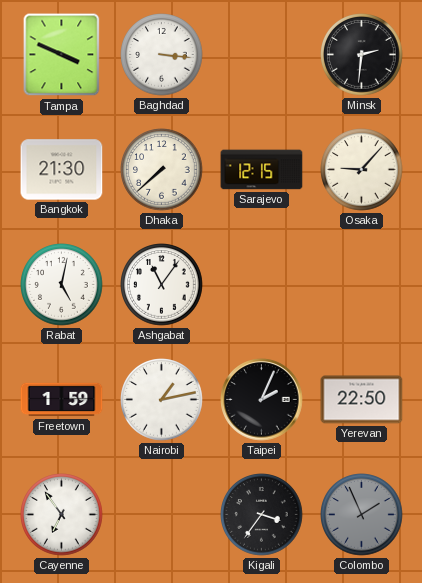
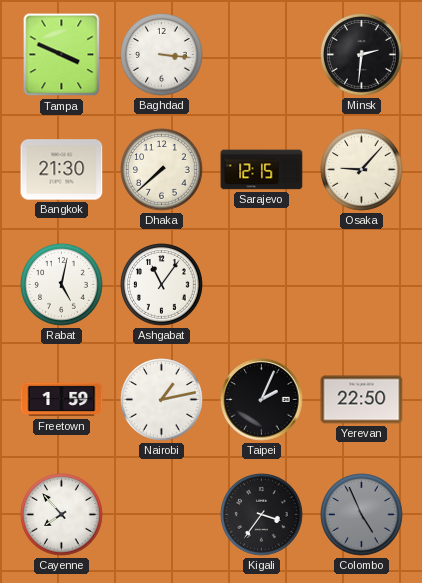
Cayenne: 6:54 -> 7:53 (62, 515)
Colombo: 1:56 -> 4:56 (362, 515)
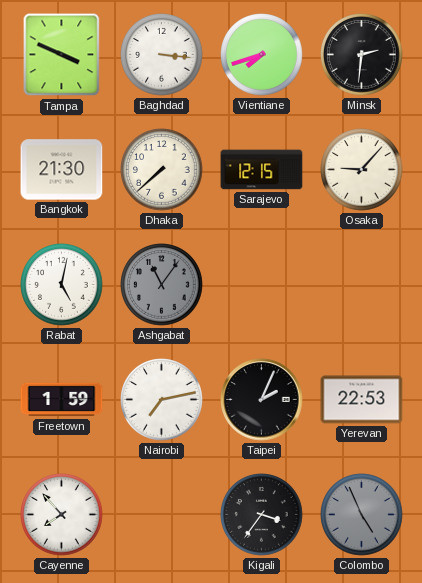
Vientiane: none -> 7:42 (262, 55)
Ashgabat dial: white -> grey (162, 285)
Nairobi: 1:13 -> 7:13 (162, 400)
Yerevan: 22:50 -> 22:53 (362, 400)
